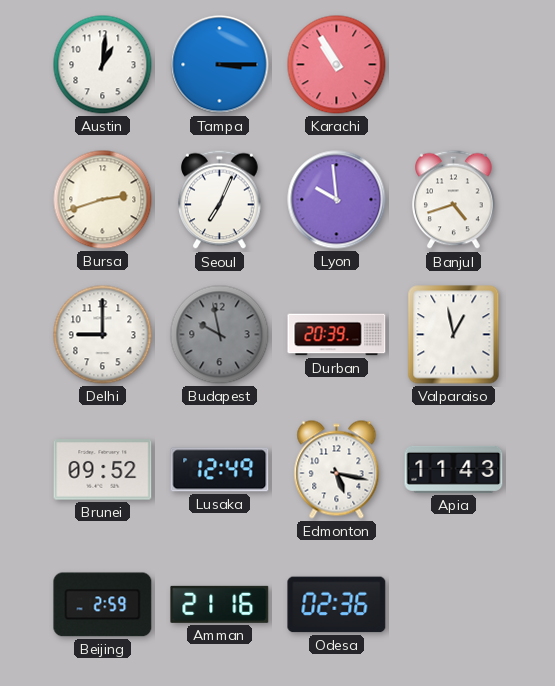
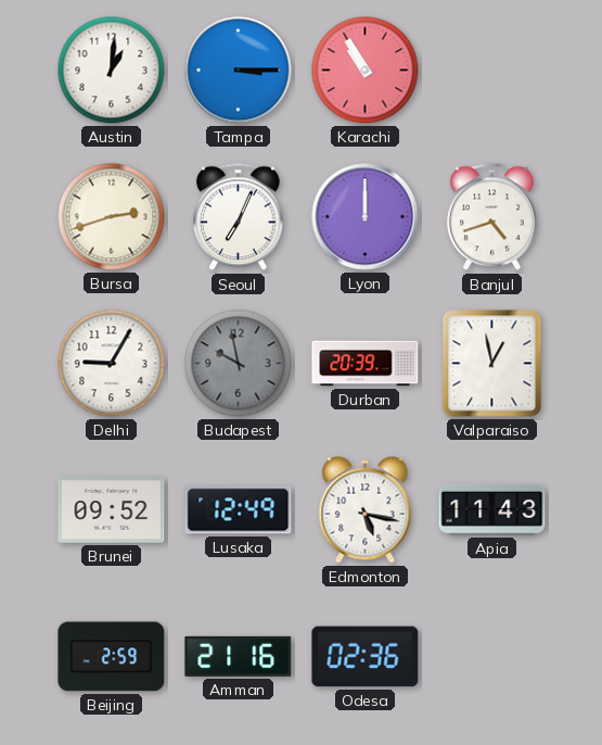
Lyon: 9:59 -> 12:00 (366, 217)
Delhi: 9:00 -> 9:05 (112, 364)
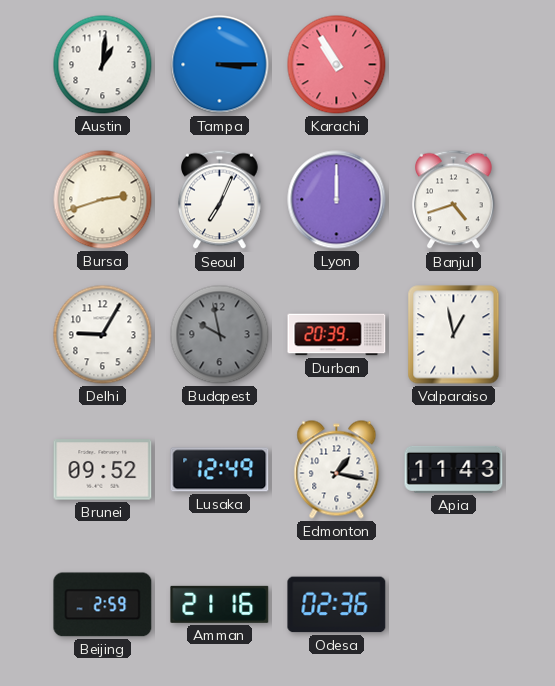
Edmonton: 5:17 -> 1:17 (337, 470)
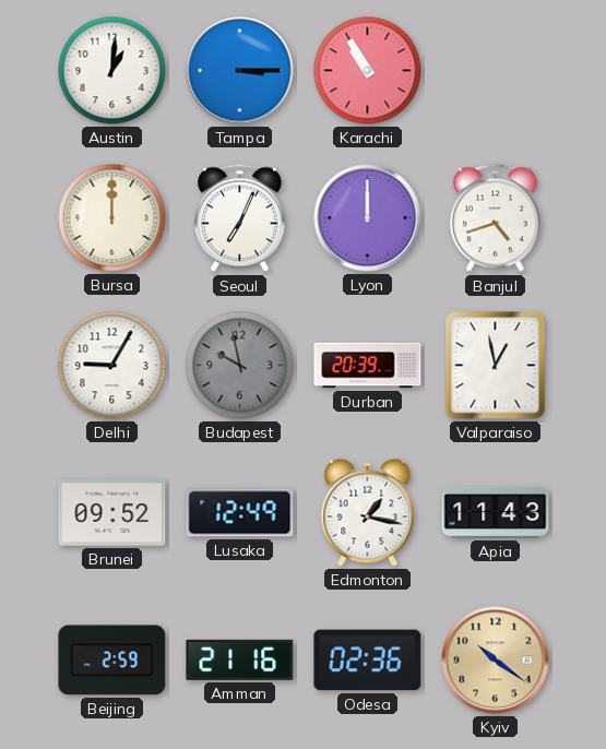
Bursa: 2:42 -> 12:00 (112, 218)
Kyiv: none -> 10:21 (496, 661)
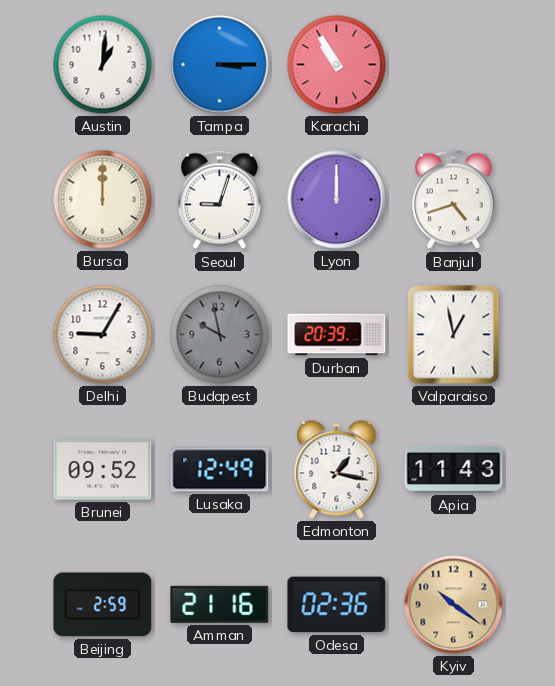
Seoul: 7:04 -> 9:03 (220, 200)
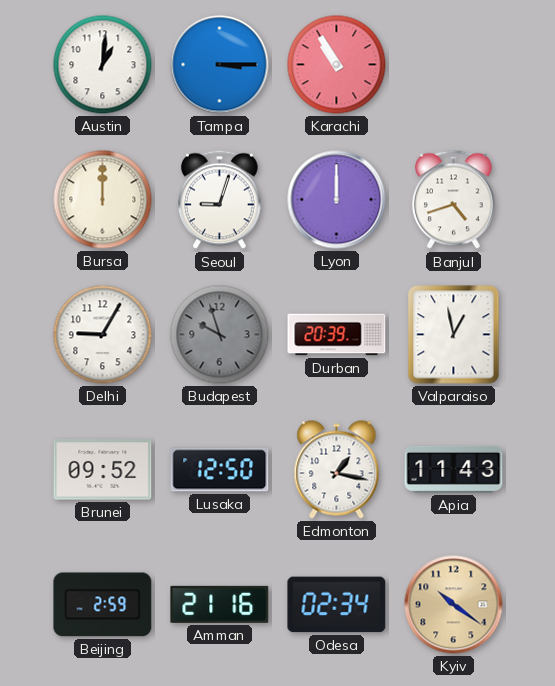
Budapest: 9:58 -> 9:57 (220, 335)
Lusaka: 12:49 -> 12:50 (220, 470)
Odesa: 02:36 -> 02:34 (337, 605)
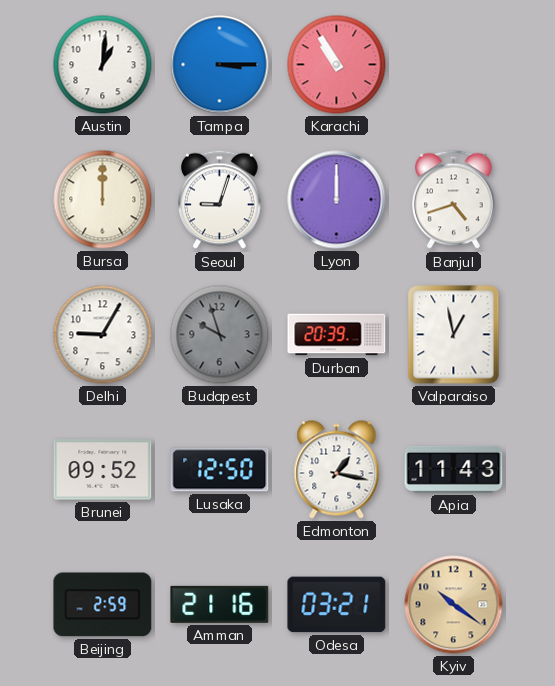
Odesa: 02:34 -> 03:21 (337, 605)
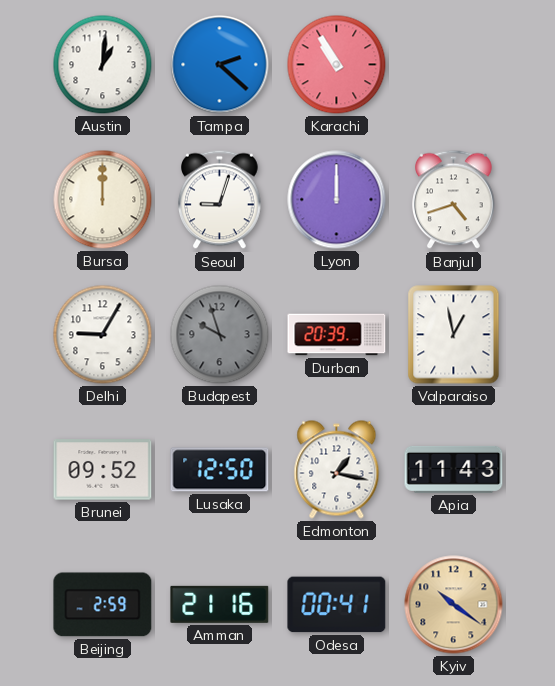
Tampa: 3:15 -> 2:22 (220, 65)
Odesa: 03:21 -> 00:41 (337, 605)
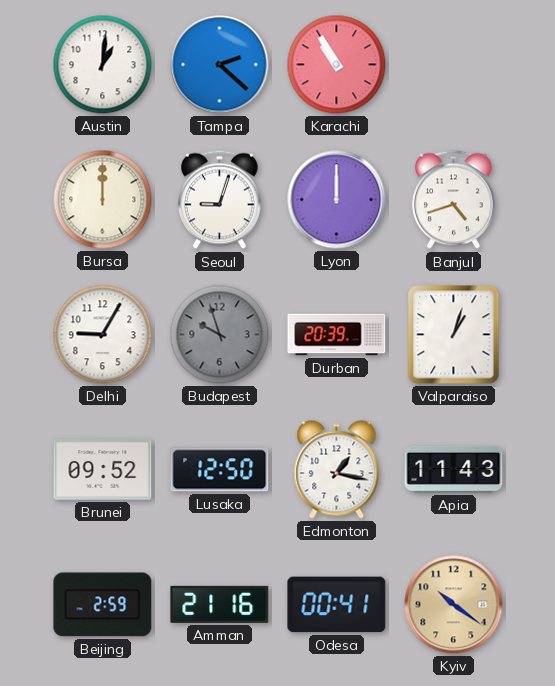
Valparaiso: 12:58 -> 1:03 (454, 335)
